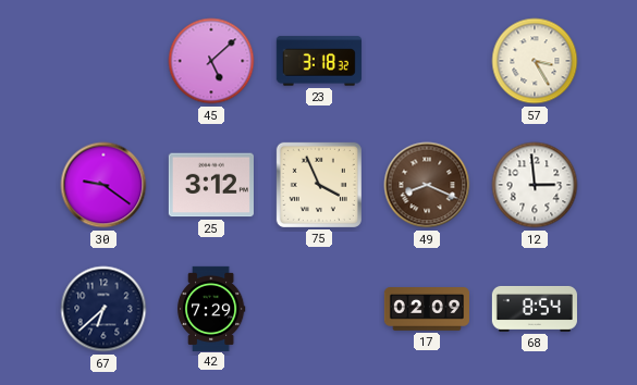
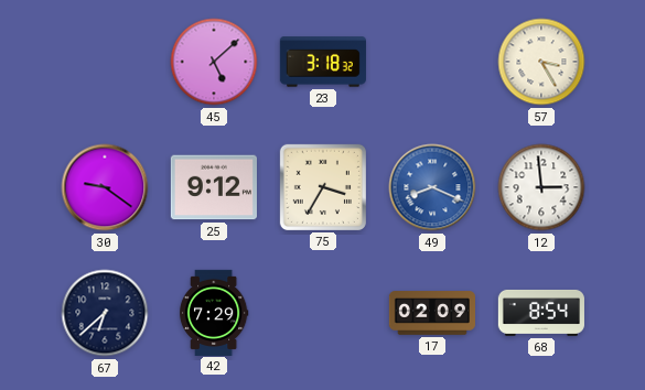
25: 3:12 -> 9:12 (214, 187)
75: 3:56 -> 3:35 (323, 187)
49 dial: brown -> blue (432, 187)
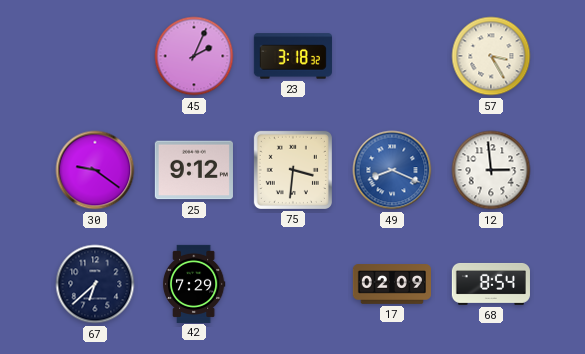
45: 5:08 -> 2:04 (194, 56)
75: 3:35 -> 3:31 (293, 170)
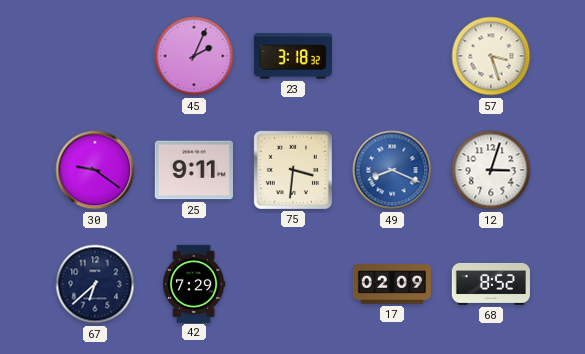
57: 3:25 -> 3:27 (491, 56)
25: 9:12 -> 9:11 (194, 170)
12: 2:59 -> 3:03 (491, 170)
68: 8:54 -> 8:52 (491, 284)
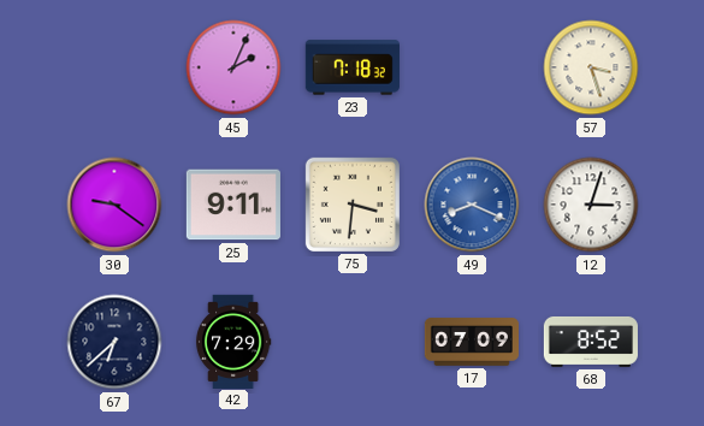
23: 3:18 -> 7:18 (353, 67)
17: 02:09 -> 07:09 (471, 342)
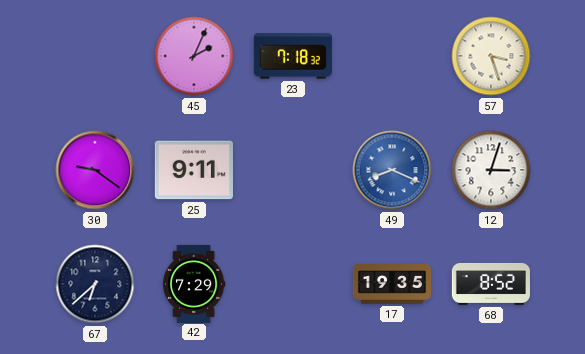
75: 3:31 -> none (353, 205)
17: 07:09 -> 19:35 (391, 284)
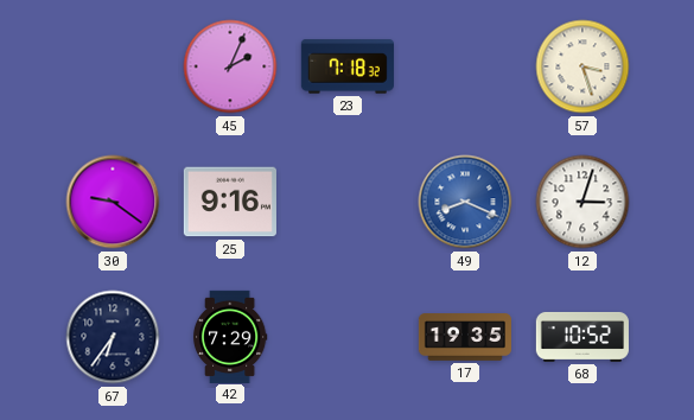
25: 9:11 -> 9:16 (230, 202)
67: 6:38 -> 6:36 (113, 337)
68: 8:52 -> 10:52 (582, 337)
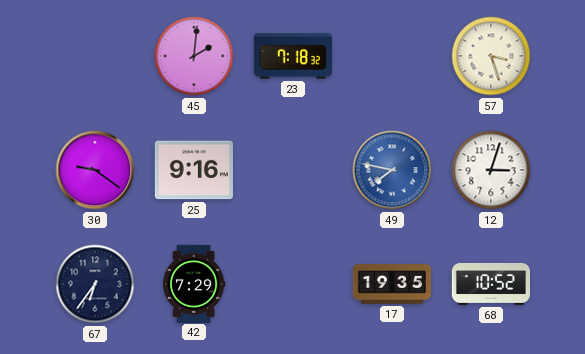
45: 2:04 -> 2:01 (194, 56)
49: 8:19 -> 7:47 (392, 170)
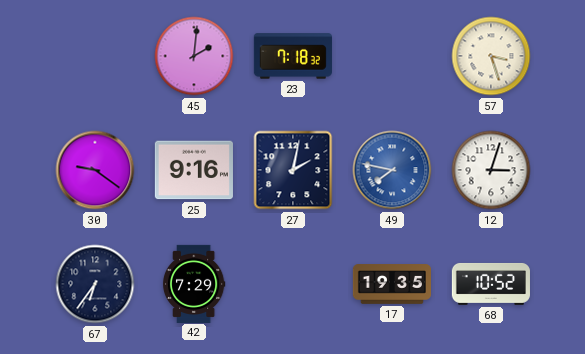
27: none -> 2:02 (293, 170)
